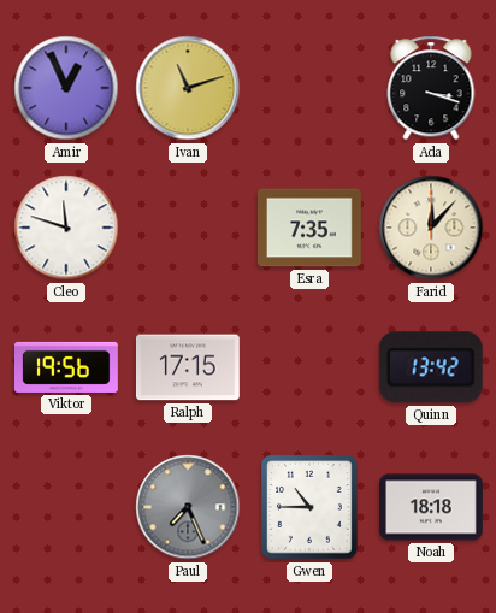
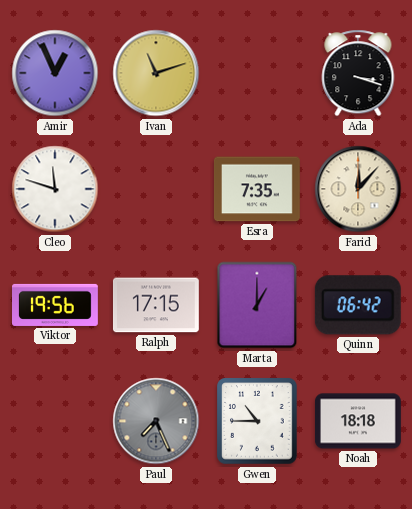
Marta: none -> 1:00 (257, 305)
Quinn: 13:42 -> 06:42 (358, 305)
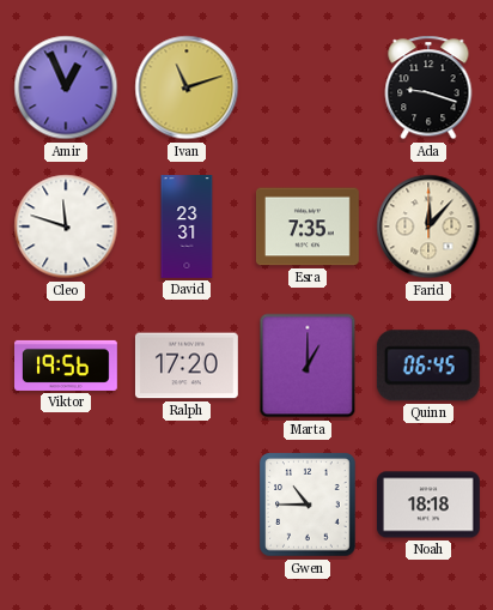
Ada: 3:18 -> 9:18 (428, 87)
David: none -> 23:31 (187, 228)
Ralph: 17:15 -> 17:20 (187, 366)
Quinn: 06:42 -> 06:45 (428, 366)
Paul: 7:26 -> none (156, 421)
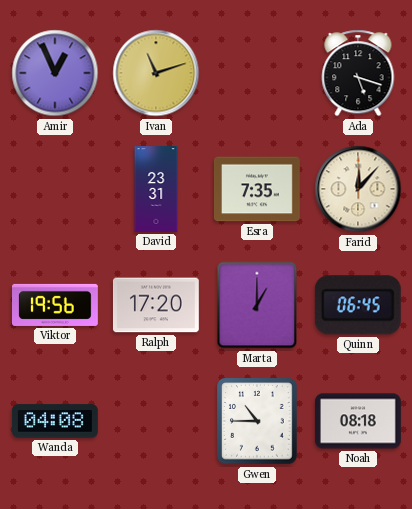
Ada: 9:18 -> 5:18 (358, 73)
Cleo: 11:48 -> none (66, 227)
Wanda: none -> 04:08 (55, 421)
Noah: 18:18 -> 08:18 (358, 421)
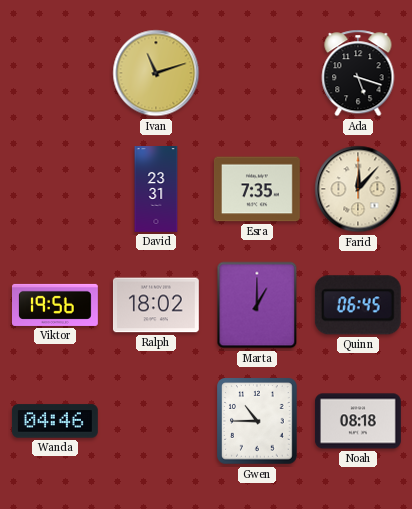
Amir: 12:56 -> none (55, 73)
Ralph: 17:20 -> 18:02 (156, 305)
Wanda: 04:08 -> 04:46 (55, 421)
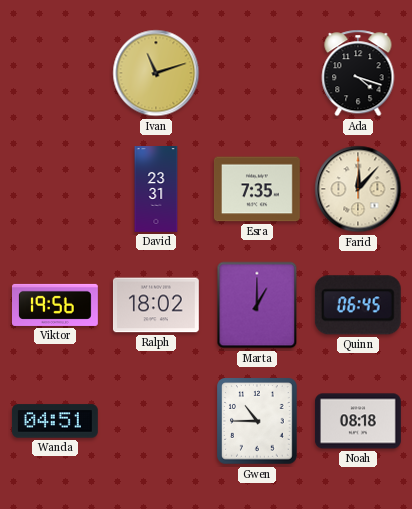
Ada: 5:18 -> 4:18 (358, 73)
Wanda: 04:46 -> 04:51 (55, 421)
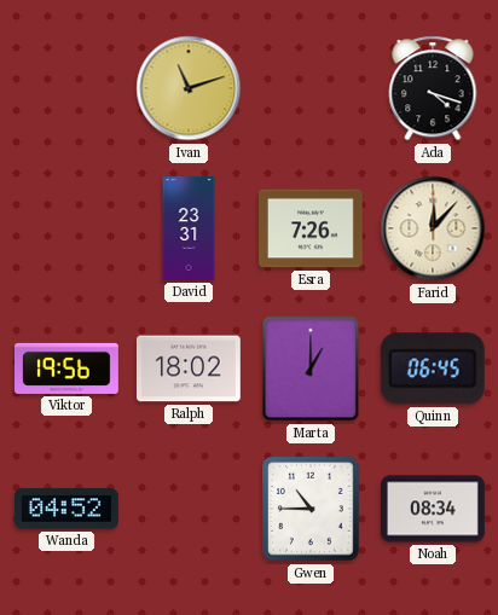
Esra: 7:35 -> 7:26 (311, 228)
Wanda: 04:51 -> 04:52 (66, 509)
Noah: 08:18 -> 08:34 (433, 509)
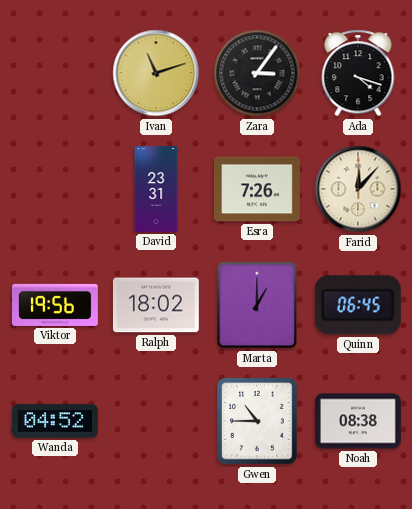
Zara: none -> 3:06 (257, 73)
Noah: 08:34 -> 08:38 (358, 421)
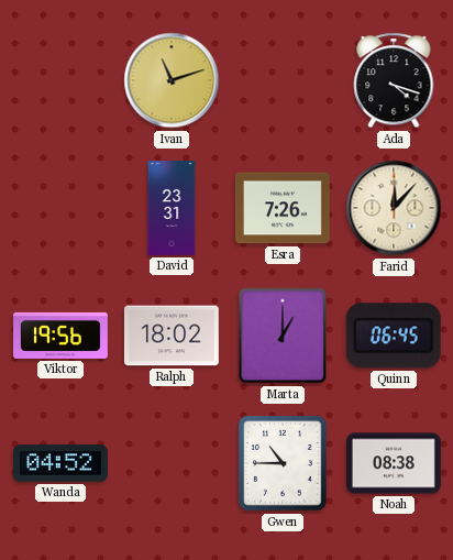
Zara: 3:06 -> none (257, 73)
